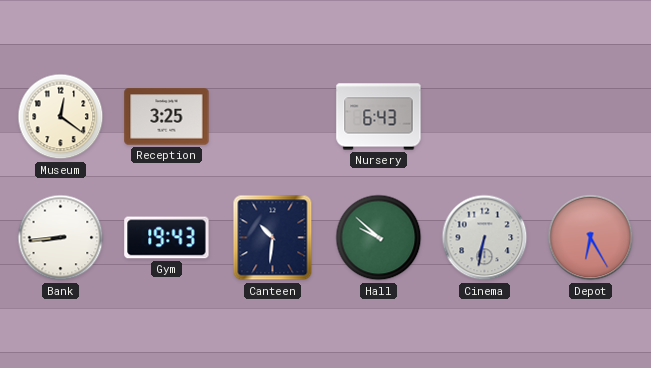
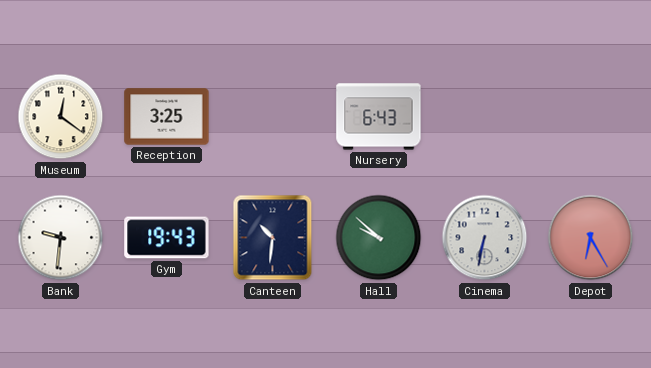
Bank: 8:44 -> 9:31 (61, 238)
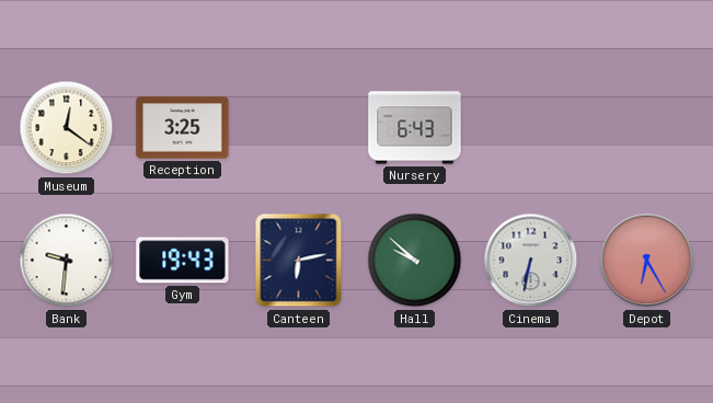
Canteen: 10:31 -> 6:13 (299, 261)
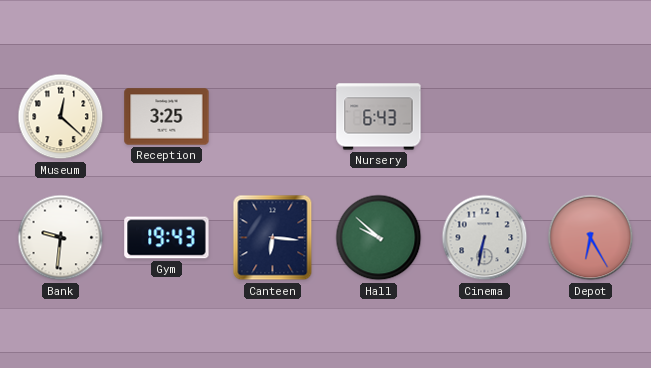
Museum: 12:21 -> 12:22 (61, 117)
Canteen: 6:13 -> 6:16 (273, 238)
